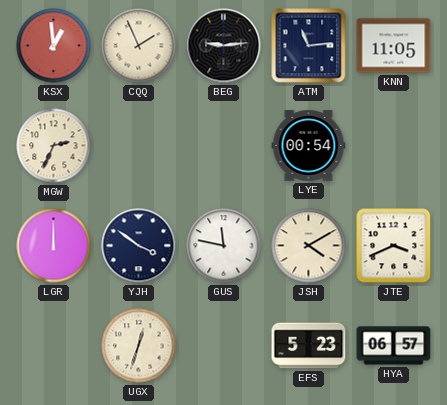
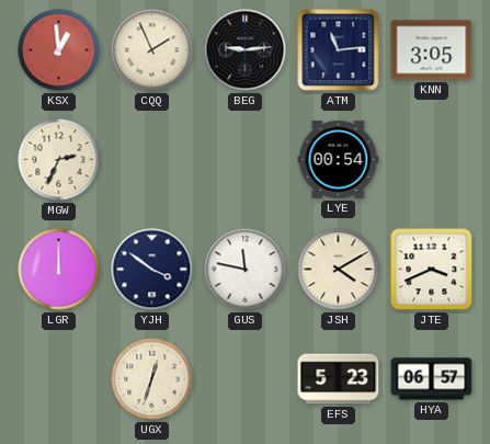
KNN: 11:05 -> 3:05 (432, 50)
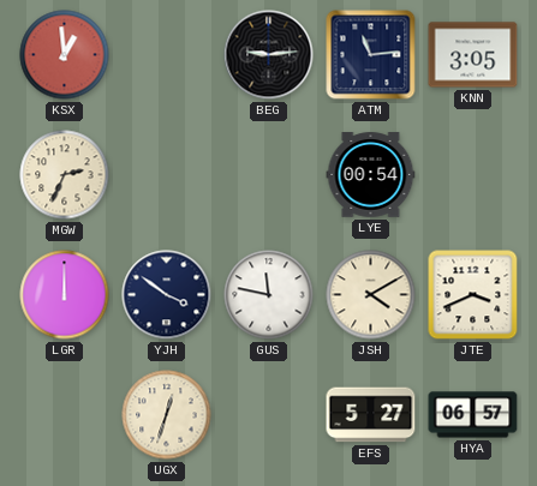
CQQ: 1:56 -> none (152, 50)
EFS: 5:23 -> 5:27 (371, 415)
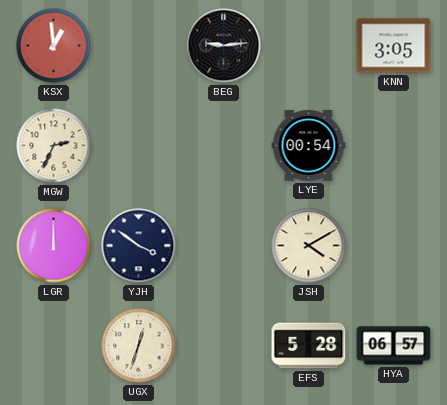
ATM: 11:14 -> none (371, 55)
GUS: 11:47 -> none (269, 295)
JTE: 3:41 -> none (473, 295)
EFS: 5:27 -> 5:28 (309, 346)
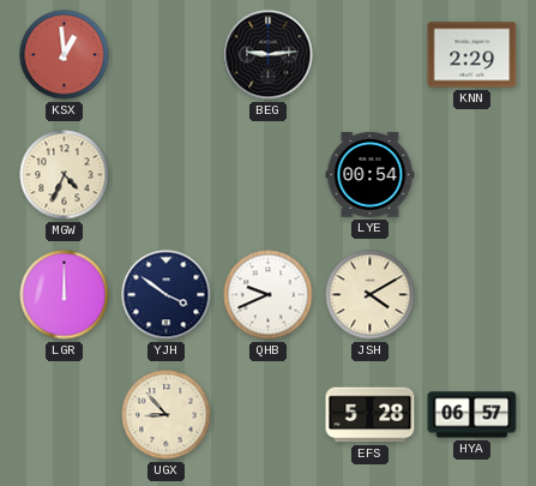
KNN: 3:05 -> 2:29 (472, 55)
MGW: 2:34 -> 4:34 (65, 175)
QHB: none -> 9:41 (269, 295)
UGX: 12:33 -> 8:53 (167, 415)
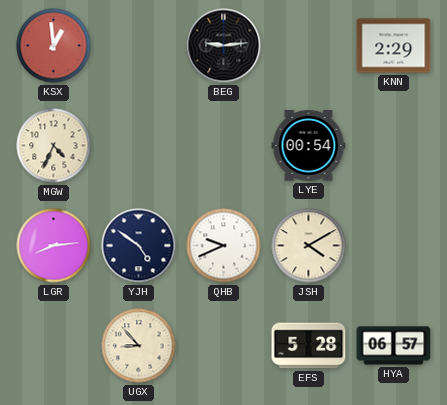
LGR: 12:00 -> 8:14 (54, 246)
YJH: 3:51 -> 4:51 (139, 246)
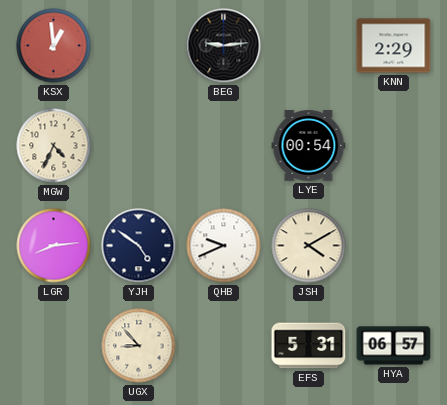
EFS: 5:28 -> 5:31 (309, 346)
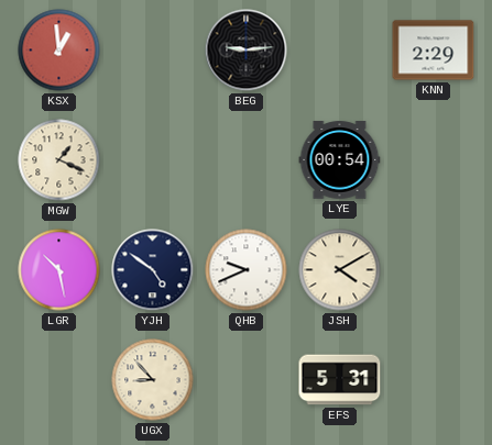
MGW: 4:34 -> 1:19 (59, 160)
LGR: 8:14 -> 10:28 (59, 270)
HYA: 06:57 -> none (394, 346)
